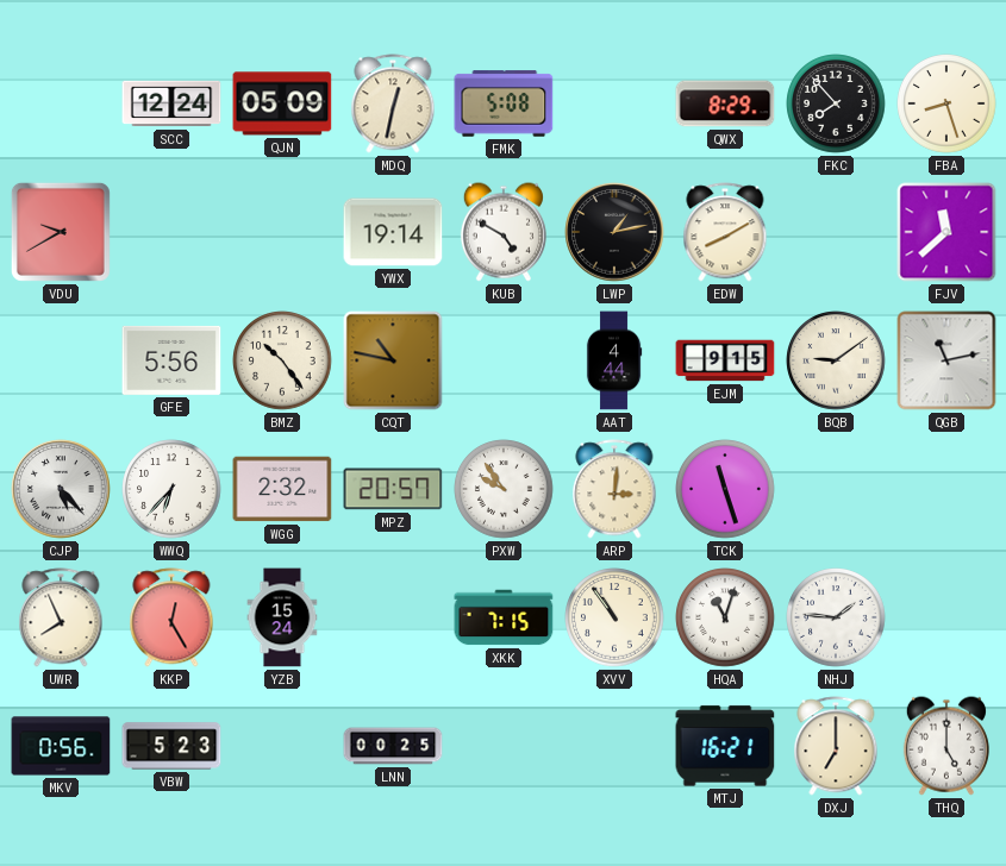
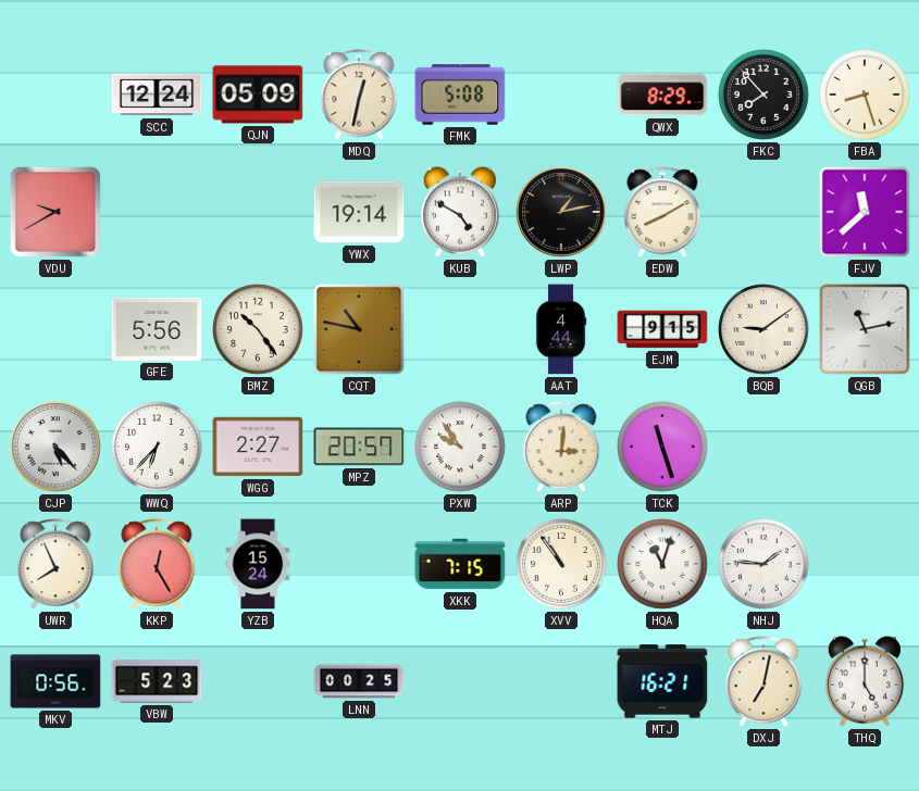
WGG: 2:32 -> 2:27 (258, 447)
DXJ: 7:00 -> 7:02 (763, 681)
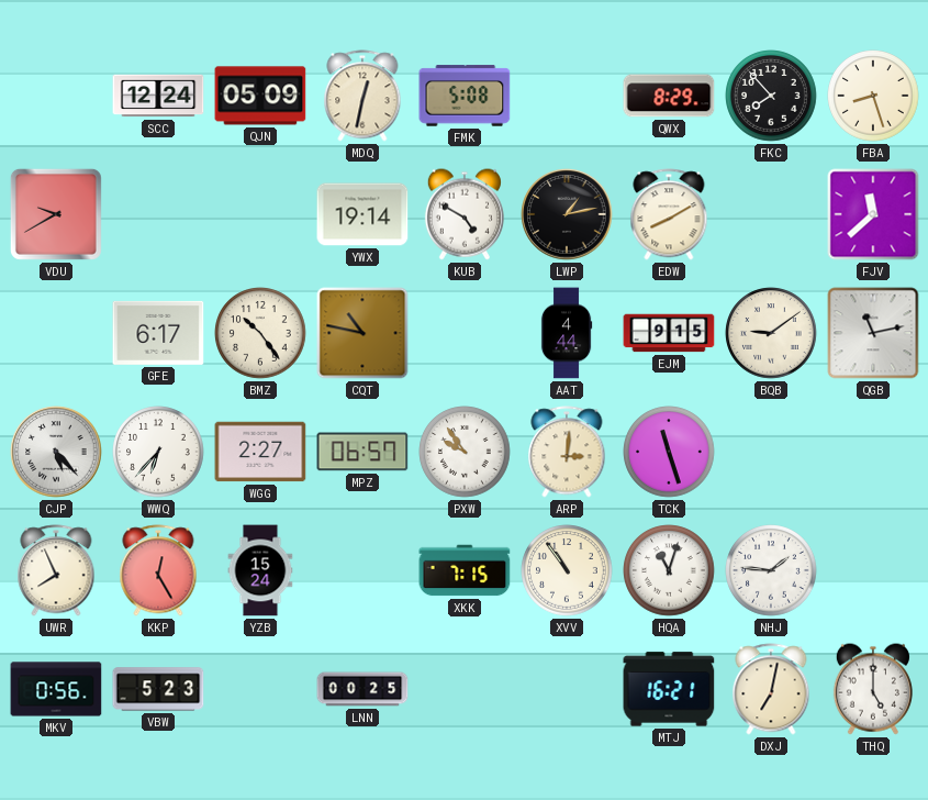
GFE: 5:56 -> 6:17 (158, 333)
MPZ: 20:57 -> 06:57 (362, 452)
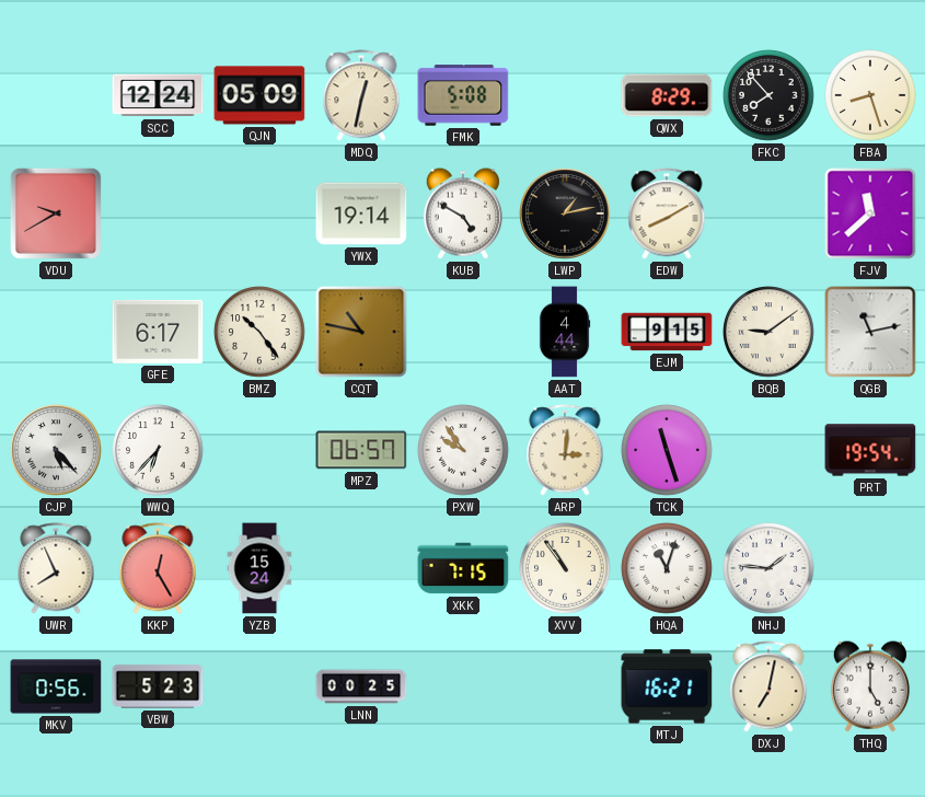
WGG: 2:27 -> none (260, 452)
PRT: none -> 19:54 (870, 450)
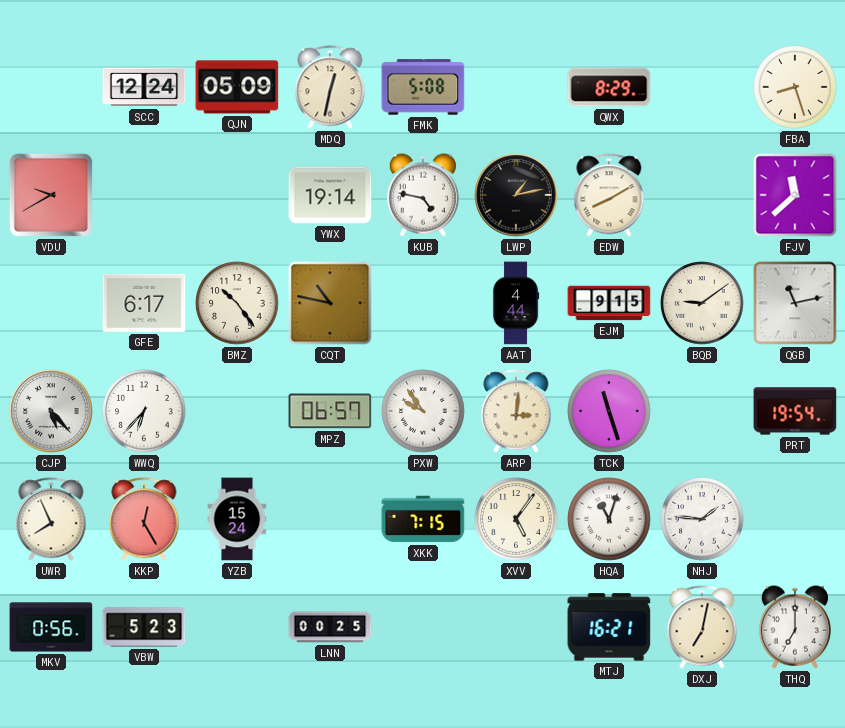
FKC: 7:53 -> none (768, 95)
KUB: 4:50 -> 4:47 (423, 195)
XVV: 10:54 -> 5:06 (516, 519)
THQ: 5:00 -> 7:00 (795, 627)
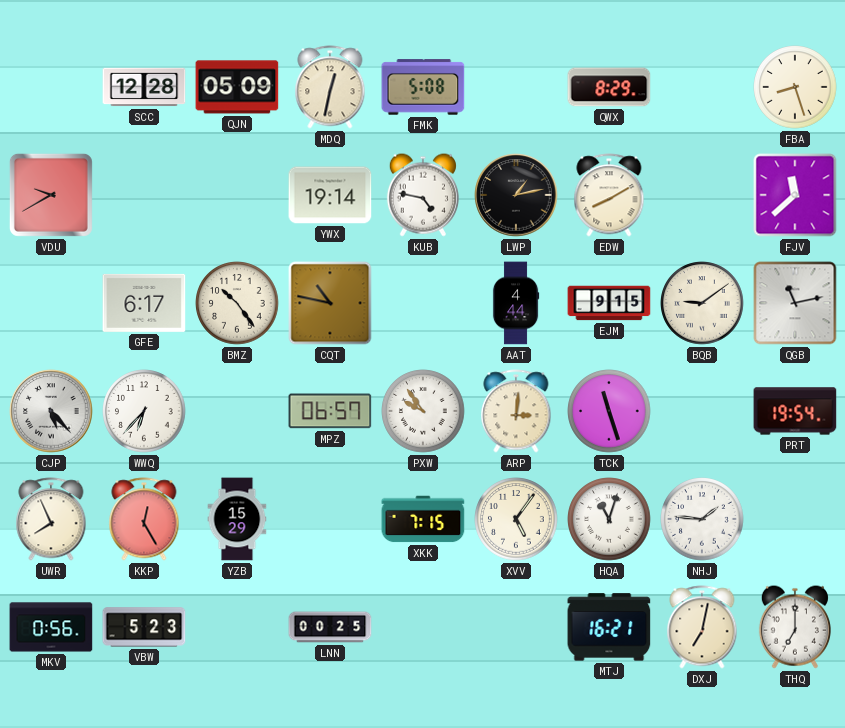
SCC: 12:24 -> 12:28 (144, 87)
YZB: 15:24 -> 15:29 (237, 519)
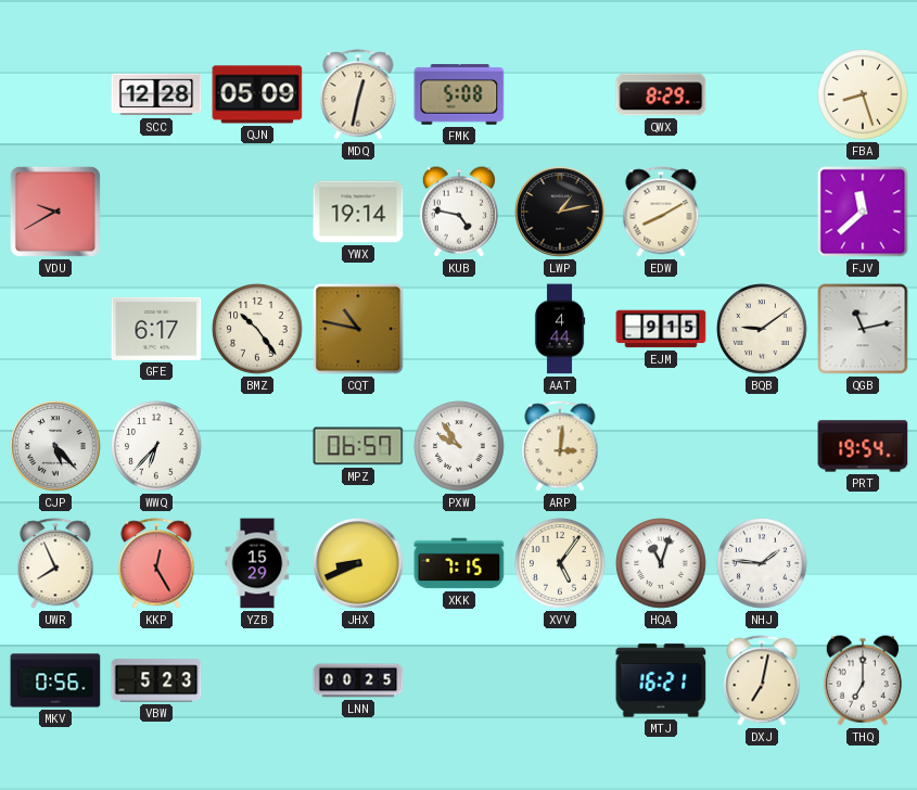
TCK: 11:27 -> none (609, 411)
JHX: none -> 8:41 (358, 563)
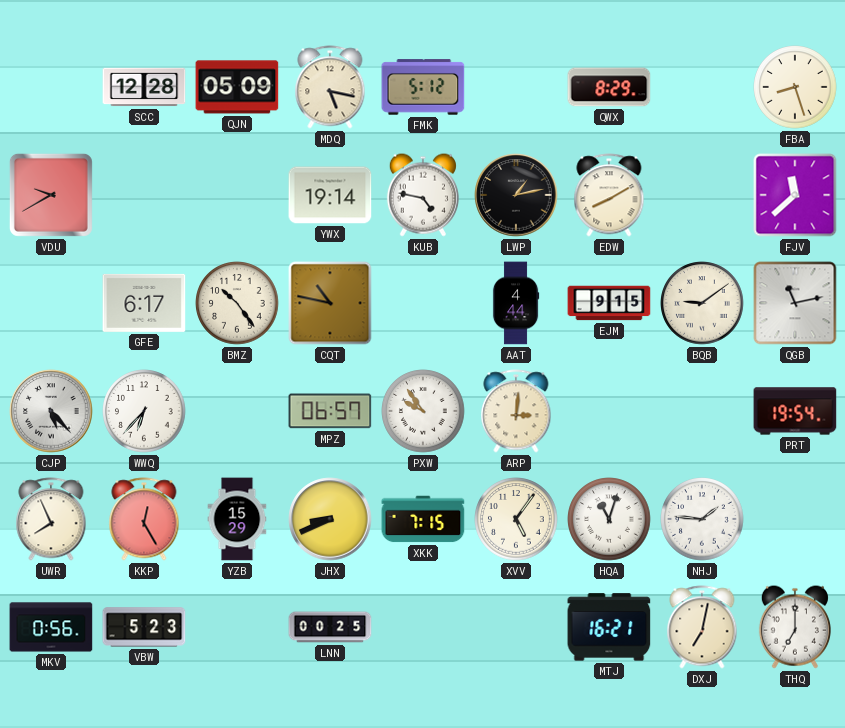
MDQ: 12:32 -> 5:17 (330, 87)
FMK: 5:08 -> 5:12 (423, 87)
